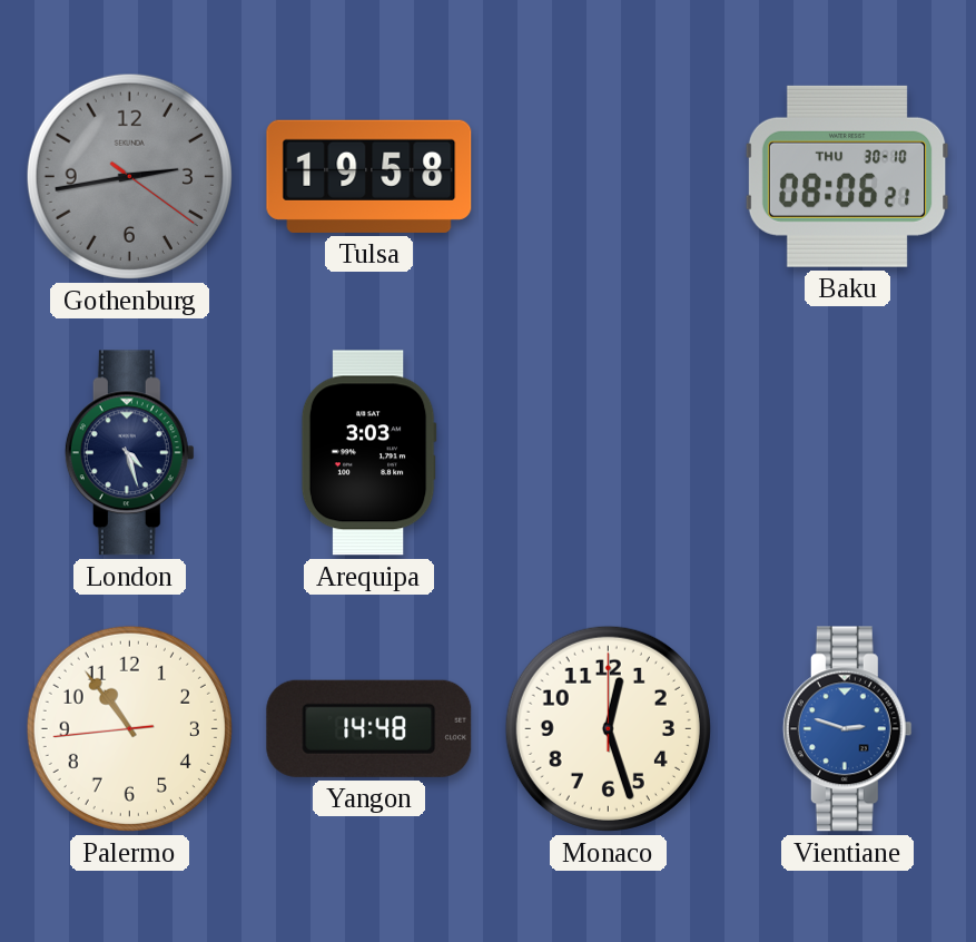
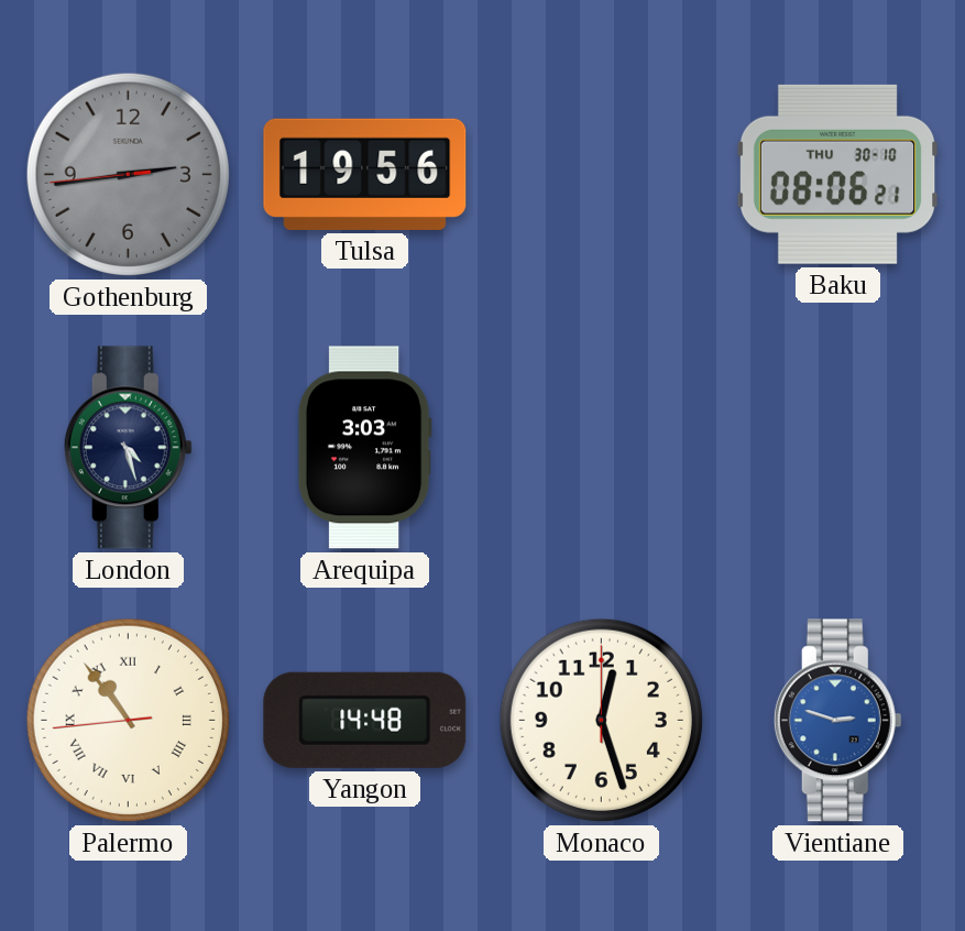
Gothenburg: 2:43:21 -> 2:43:44 (128, 174)
Tulsa: 19:58 -> 19:56 (365, 174)
Palermo numerals: Arabic -> Roman (128, 720)
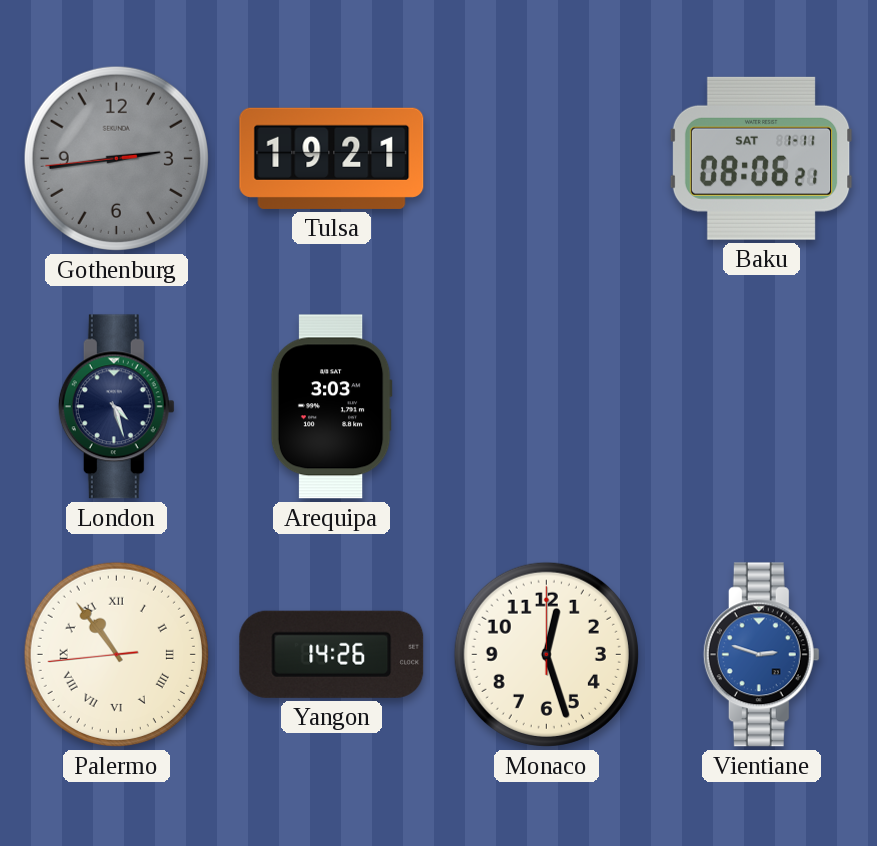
Tulsa: 19:56 -> 19:21 (332, 158)
Baku date: THU 30-10 -> SAT 1-11 (761, 158)
Yangon: 14:48 -> 14:26 (332, 654)
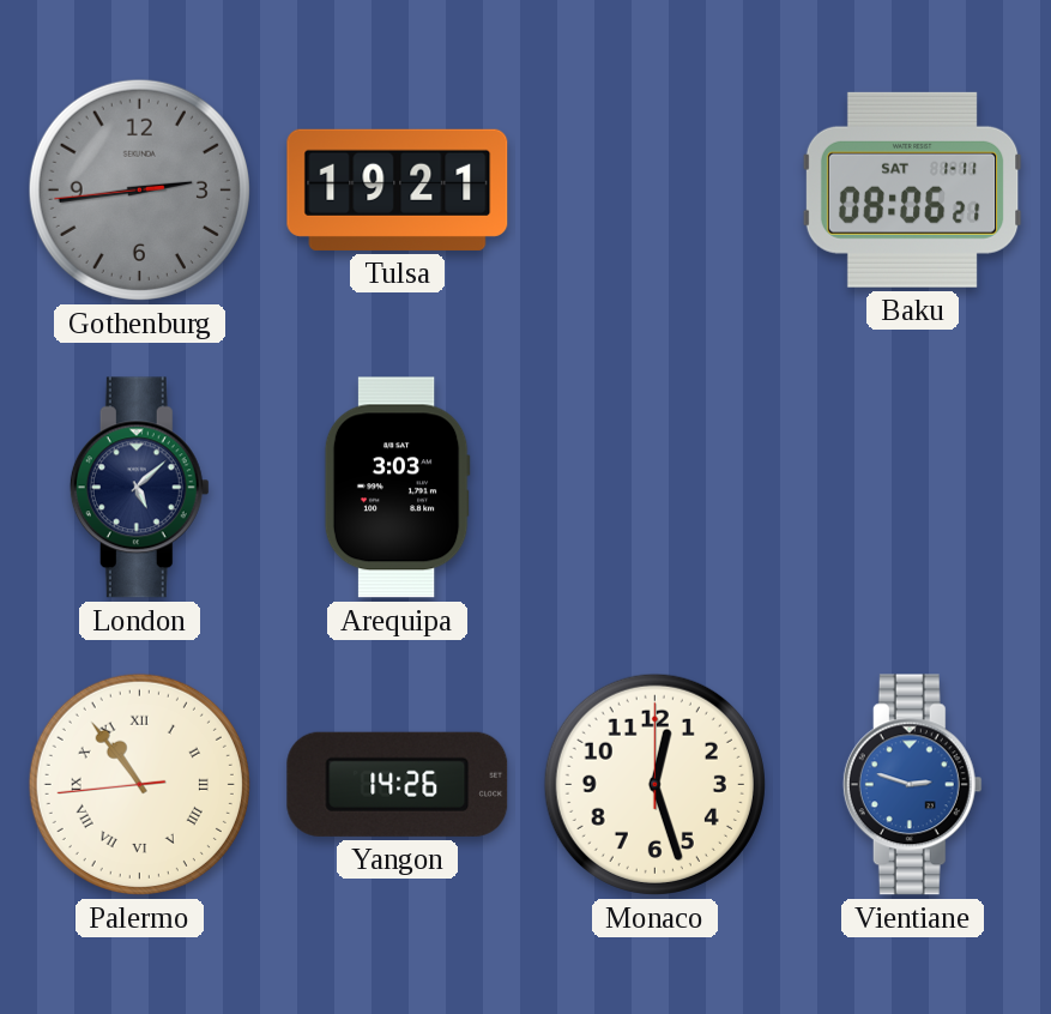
London: 4:27 -> 5:08 (139, 488)
